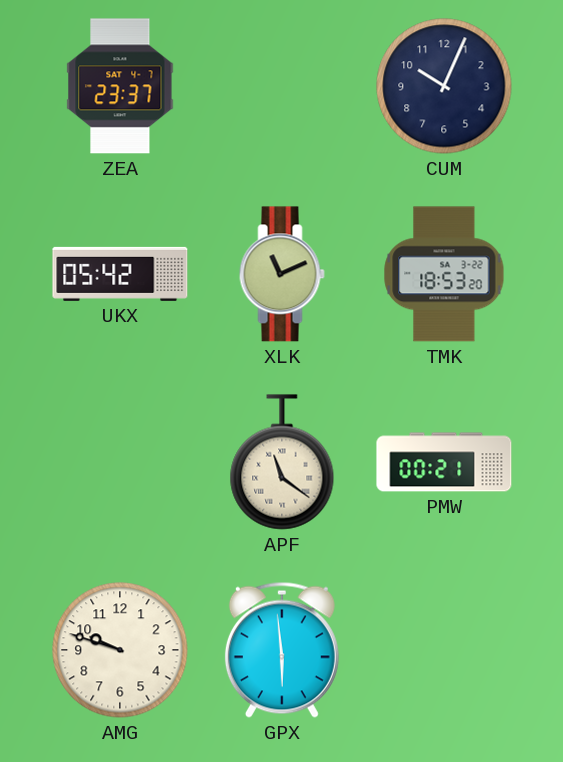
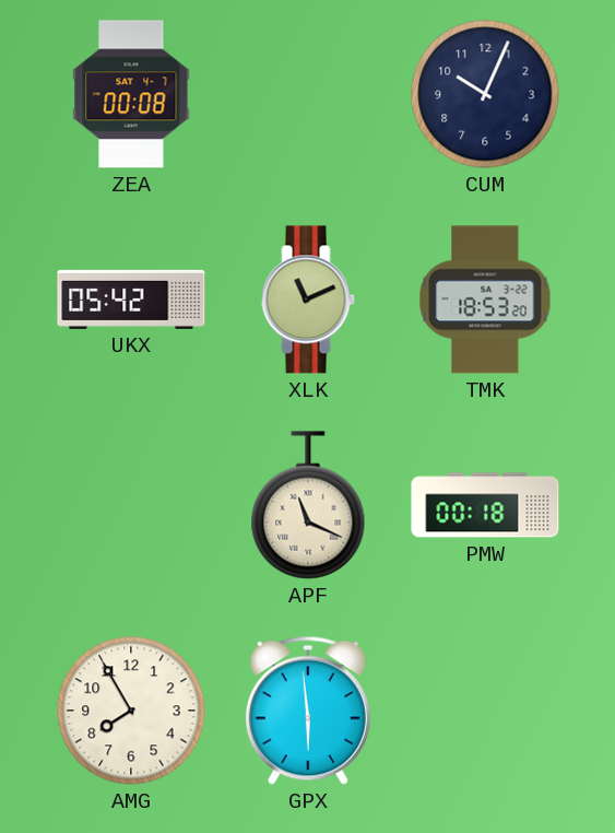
ZEA: 23:37 -> 00:08 (131, 94)
APF: 11:21 -> 11:19 (308, 505)
PMW: 00:21 -> 00:18 (485, 505)
AMG: 9:48 -> 7:55 (131, 711)
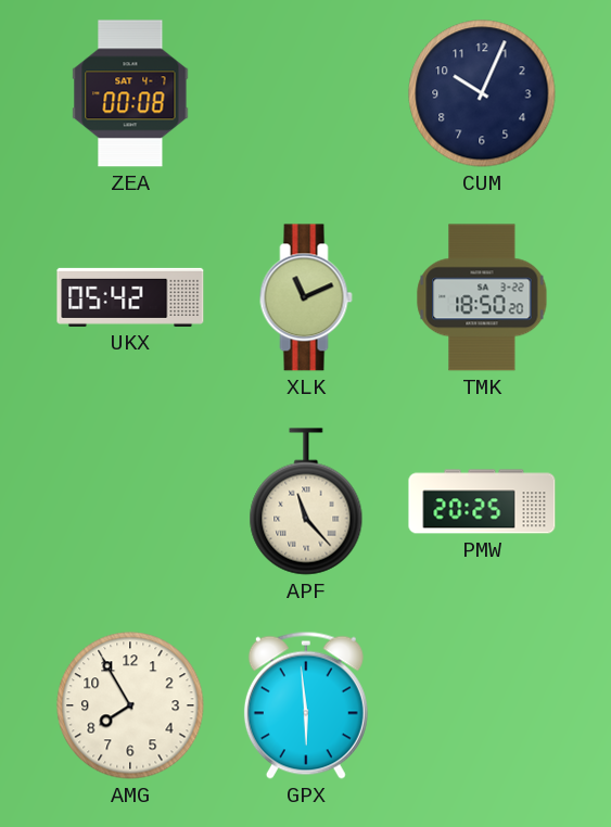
TMK: 18:53 -> 18:50 (482, 297)
APF: 11:19 -> 11:23 (306, 501)
PMW: 00:18 -> 20:25 (482, 501)
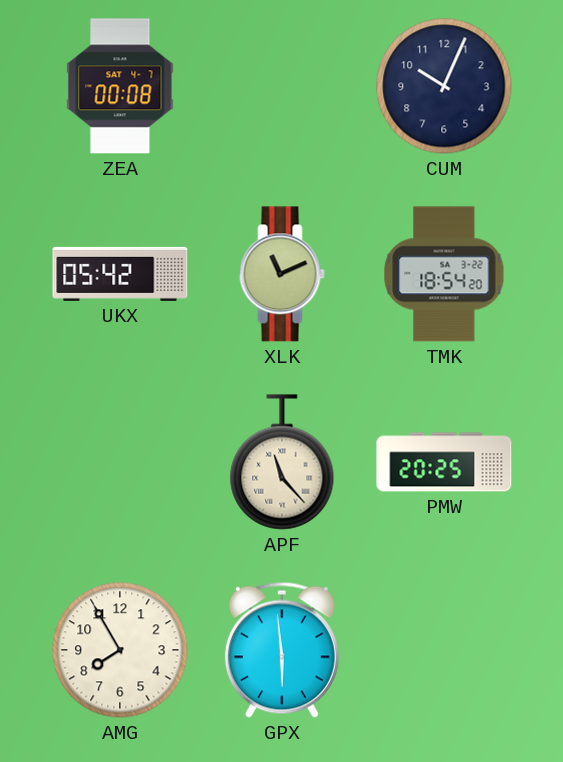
TMK: 18:50 -> 18:54 (444, 274)
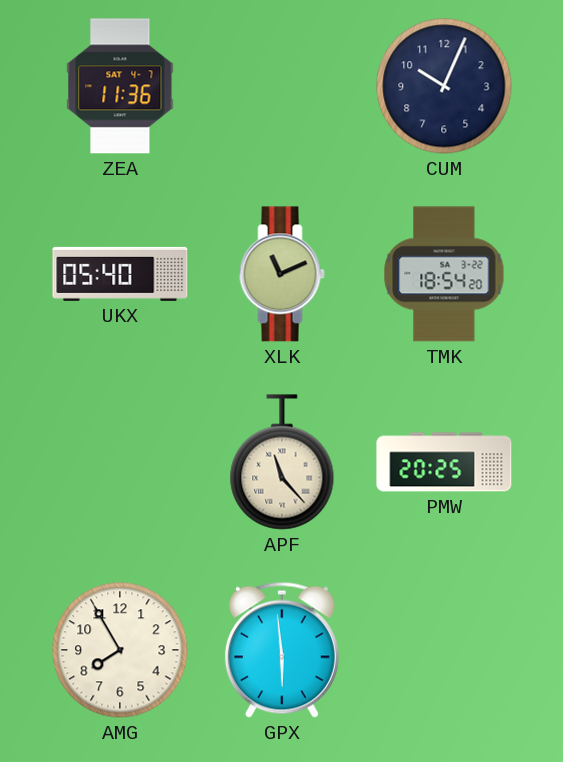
ZEA: 00:08 -> 11:36 (120, 86)
UKX: 05:42 -> 05:40 (120, 274)
